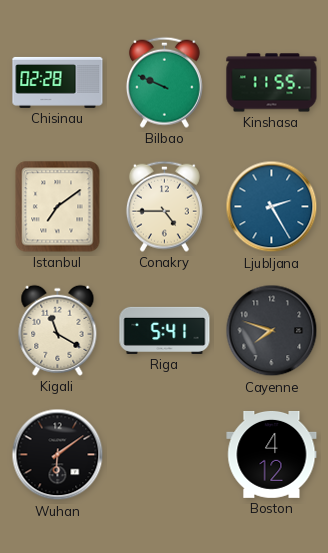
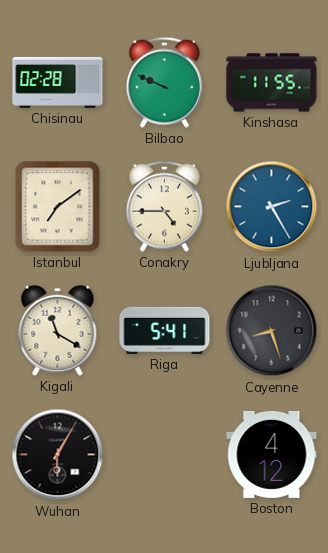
Cayenne: 7:48 -> 8:27 (272, 331)
Wuhan: 6:09 -> 6:05 (58, 455)
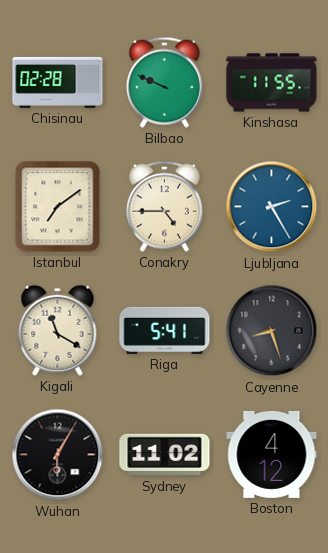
Sydney: none -> 11:02 (165, 455)
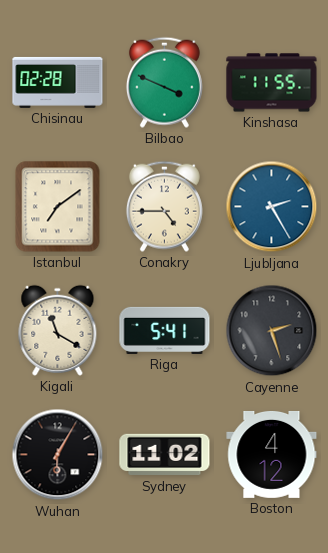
Bilbao: 9:49 -> 3:49 (164, 82)
Cayenne: 8:27 -> 2:27 (272, 331)
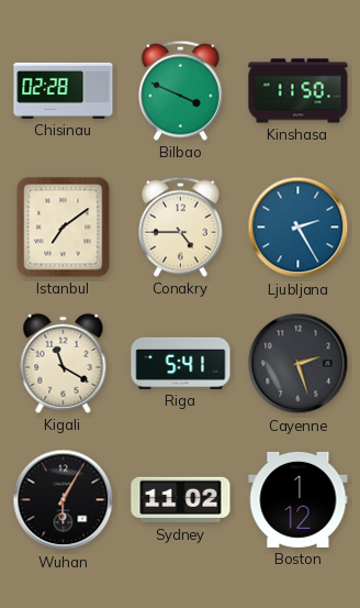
Kinshasa: 11:55 -> 11:50 (299, 91)
Boston: 4:12 -> 1:12 (299, 499)
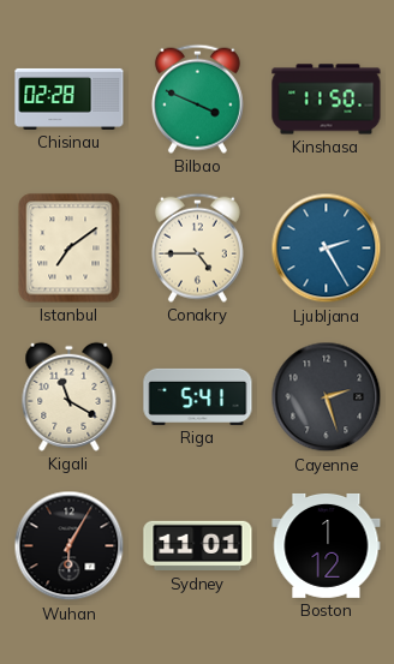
Sydney: 11:02 -> 11:01 (198, 546)
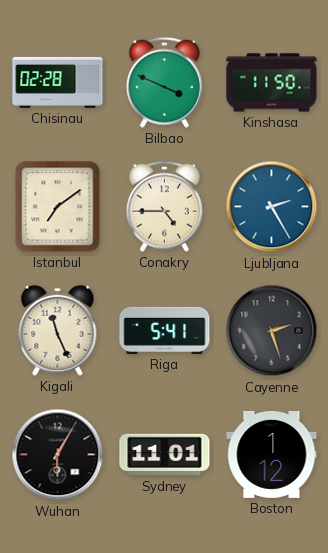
Kigali: 11:20 -> 11:26 (58, 330)
